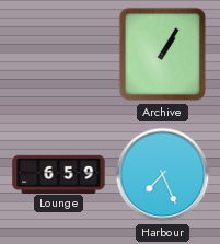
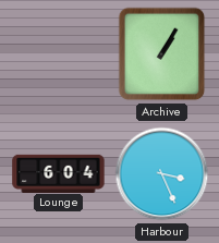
Lounge: 6:59 -> 6:04 (59, 173)
Harbour: 7:26 -> 3:26 (162, 174)
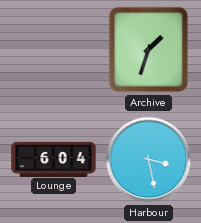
Archive: 1:05 -> 1:33 (149, 50)
Harbour: 3:26 -> 3:28 (149, 160)
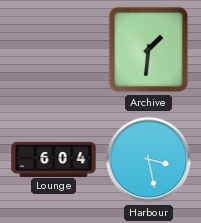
Archive: 1:33 -> 1:31 (149, 50)
